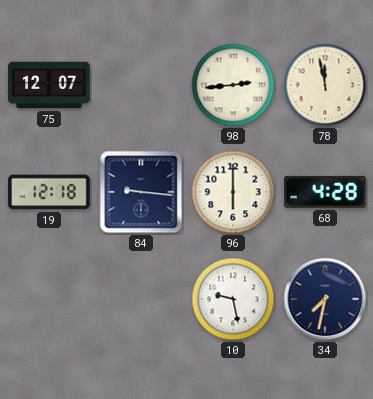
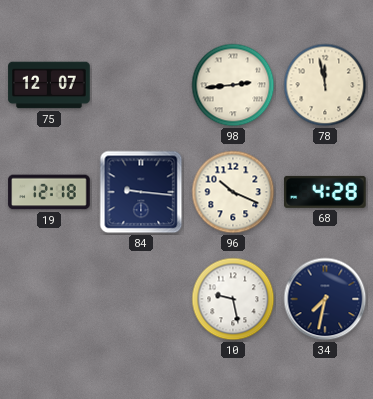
96: 6:00 -> 10:19 (233, 192)
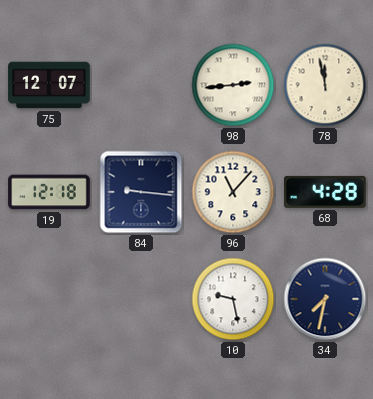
96: 10:19 -> 11:07 (233, 192)
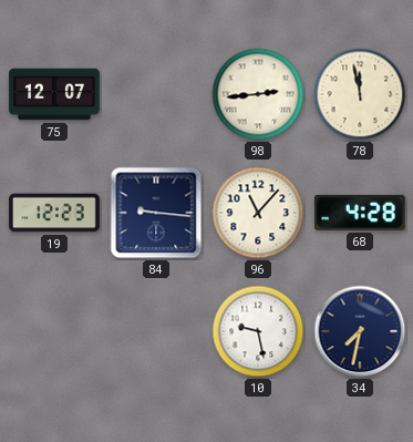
19: 12:18 -> 12:23 (54, 213)
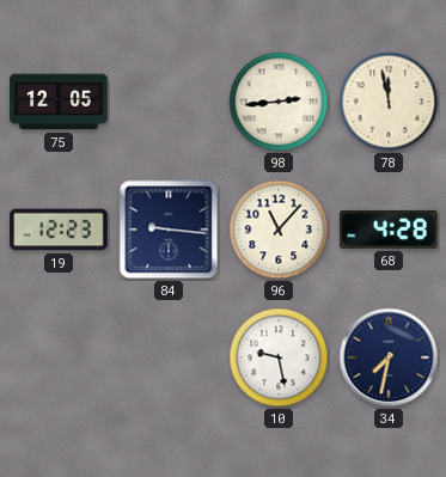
75: 12:07 -> 12:05 (59, 102)
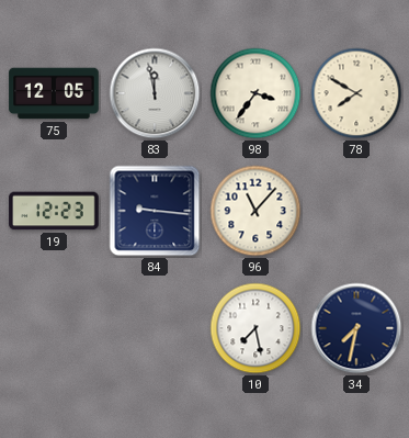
83: none -> 11:58 (155, 93)
98: 2:44 -> 3:36 (255, 93)
78: 11:58 -> 7:50 (356, 93)
68: 4:28 -> none (390, 230)
10: 9:28 -> 7:28 (255, 328)
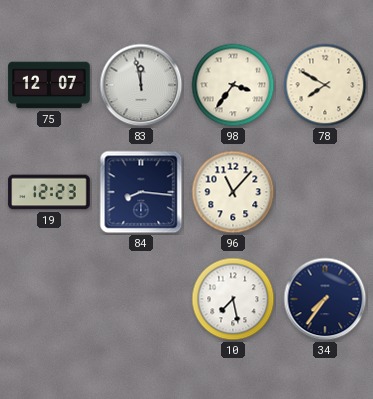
75: 12:05 -> 12:07 (49, 85)
84: 9:16 -> 8:16 (141, 192)
34: 7:32 -> 7:36 (325, 299)
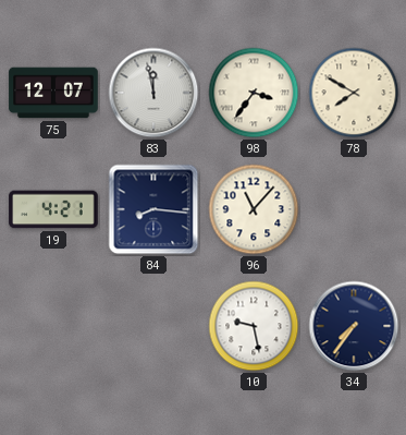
19: 12:23 -> 4:21 (53, 209)
10: 7:28 -> 9:28 (254, 326)
